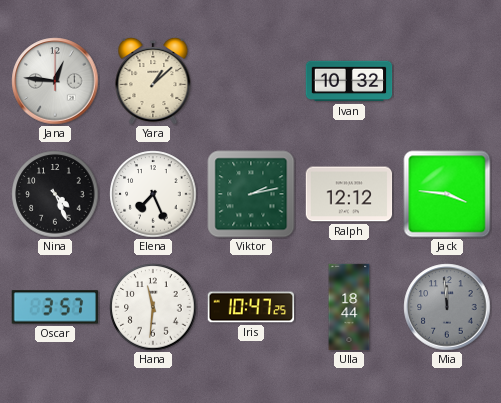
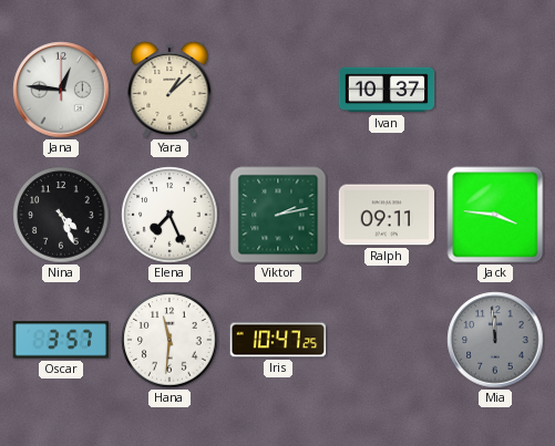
Ivan: 10:32 -> 10:37 (387, 90)
Ralph: 12:12 -> 09:11 (387, 215)
Ulla: 18:44 -> none (349, 307)
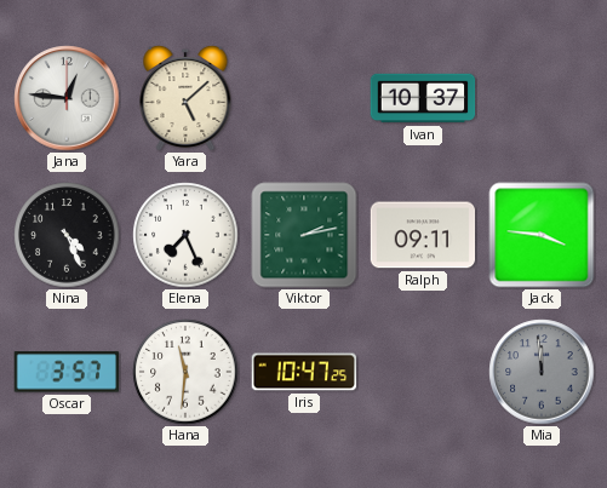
Yara: 1:08 -> 5:08 (185, 99)
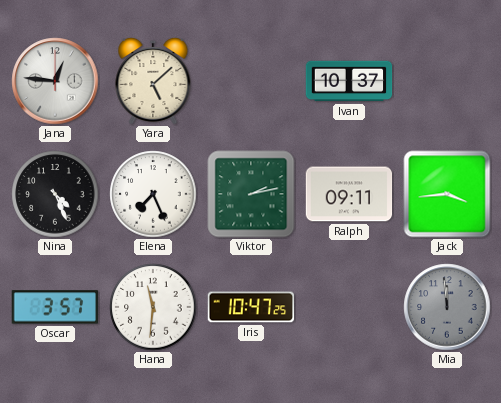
Jack: 3:46 -> 3:44 (447, 194)
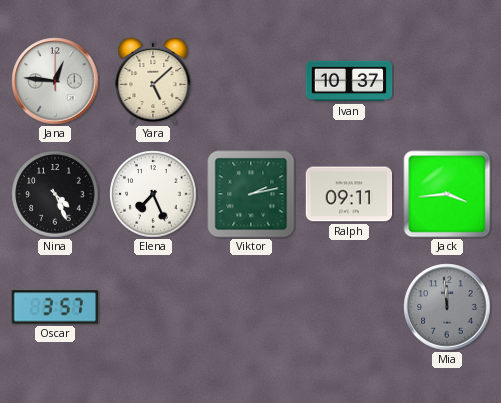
Hana: 11:31 -> none (153, 307)
Iris: 10:47 -> none (251, 307)
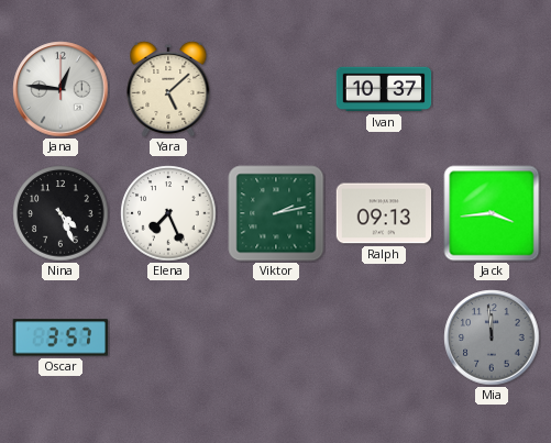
Ralph: 09:11 -> 09:13 (384, 213)
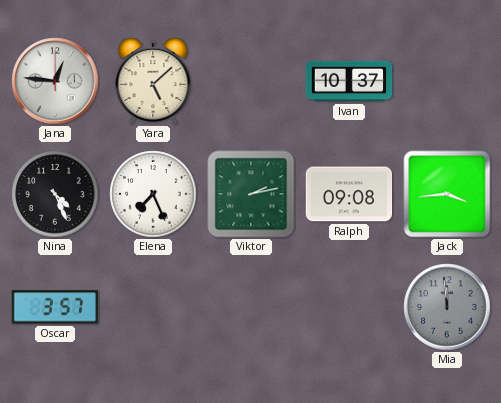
Ralph: 09:13 -> 09:08 (349, 194)
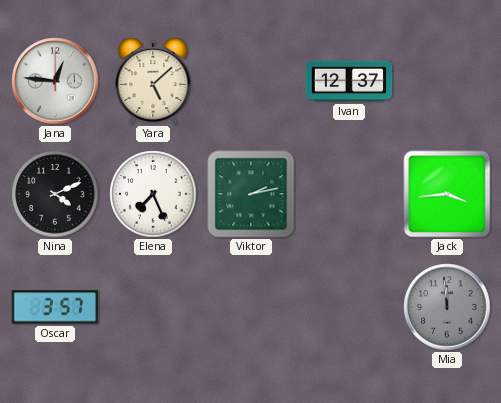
Ivan: 10:37 -> 12:37 (349, 81)
Nina: 4:26 -> 4:11 (55, 194)
Ralph: 09:08 -> none (349, 194)
